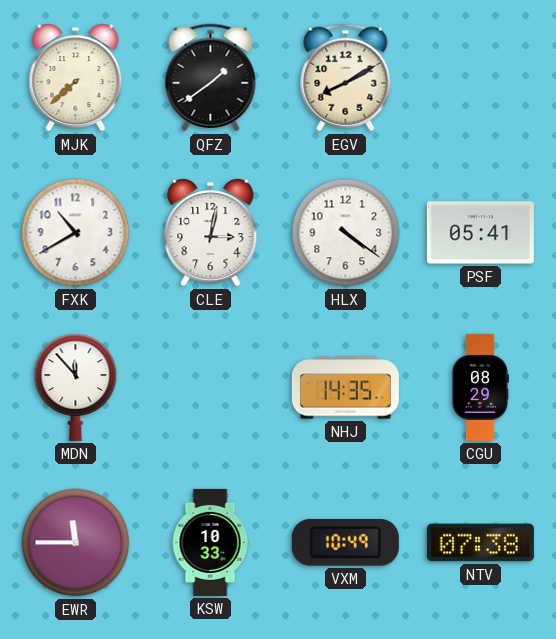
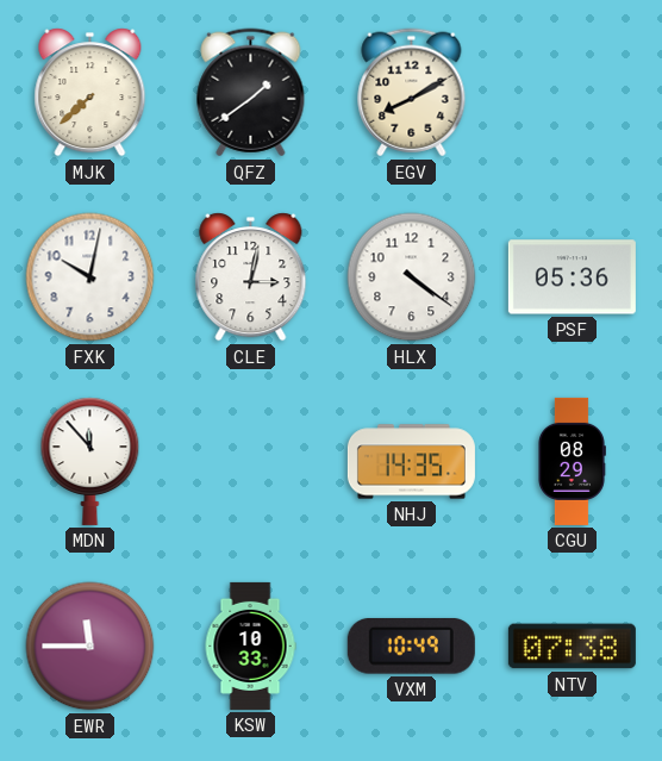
FXK: 10:40 -> 10:02 (90, 277)
PSF: 05:41 -> 05:36 (572, 277)
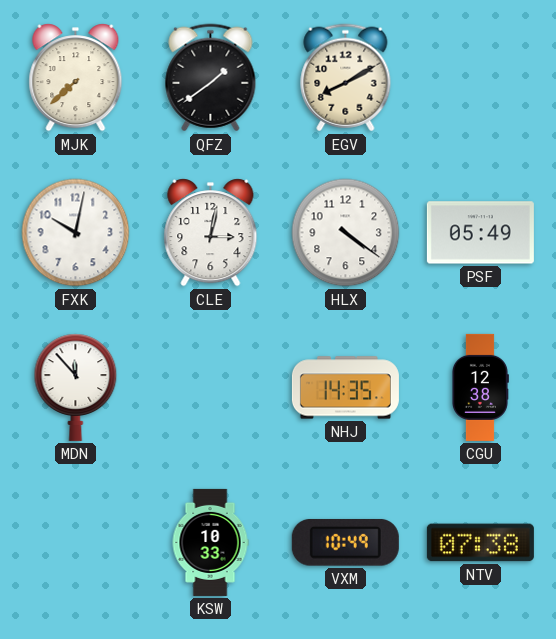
PSF: 05:36 -> 05:49 (480, 233)
CGU: 08:29 -> 12:38 (480, 387)
EWR: 11:45 -> none (90, 647)
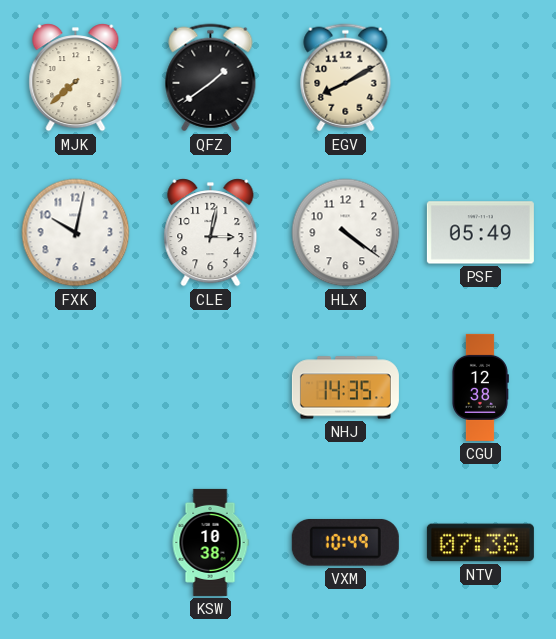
MDN: 11:53 -> none (76, 387)
KSW: 10:33 -> 10:38 (210, 542)
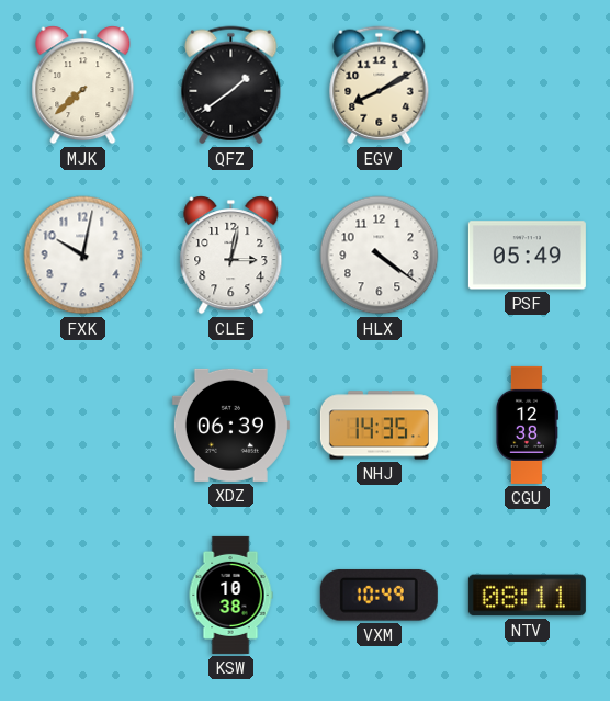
XDZ: none -> 06:39 (230, 425)
NTV: 07:38 -> 08:11 (527, 596)
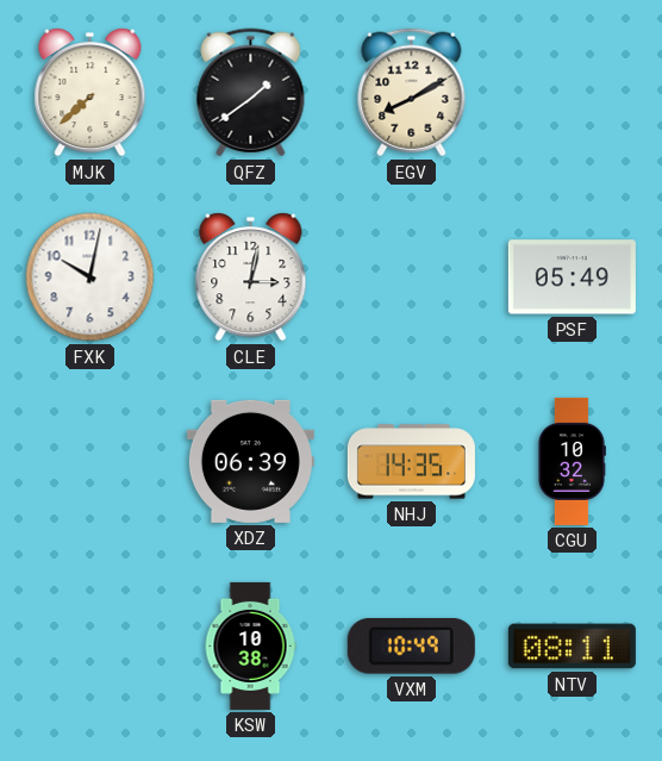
HLX: 4:21 -> none (380, 256)
CGU: 12:38 -> 10:32 (572, 461)
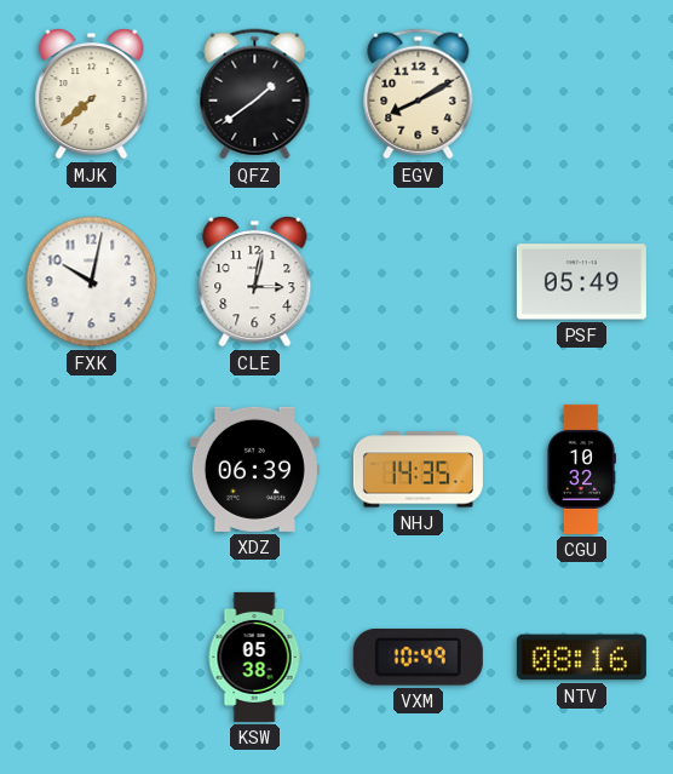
KSW: 10:38 -> 05:38 (254, 657)
NTV: 08:11 -> 08:16 (581, 658)
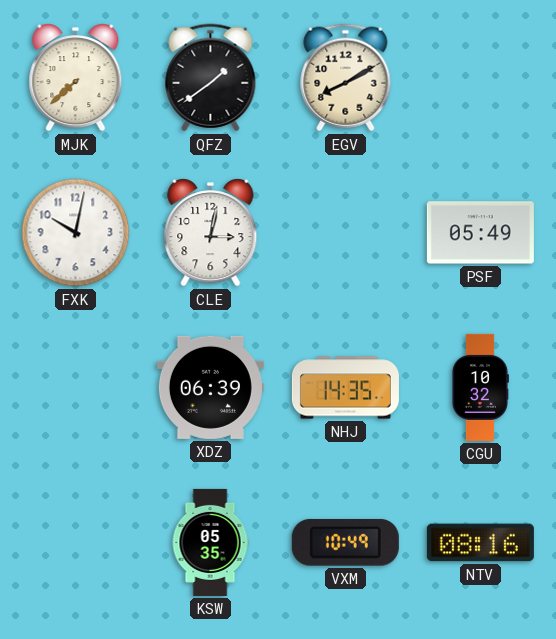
KSW: 05:38 -> 05:35 (210, 542)
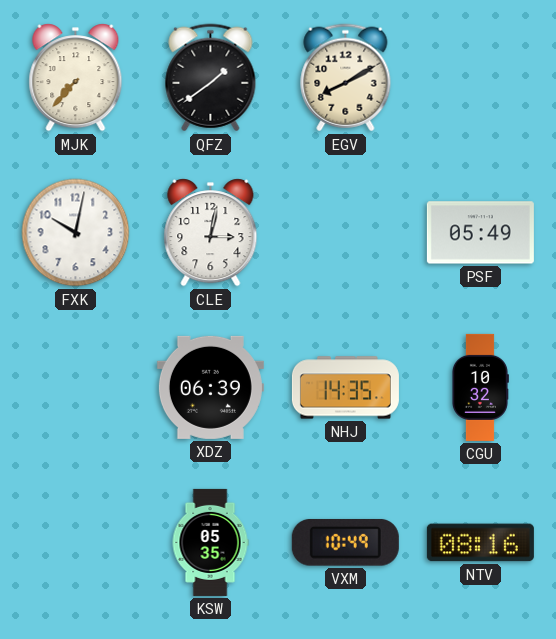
MJK: 7:38 -> 7:37 (76, 78)
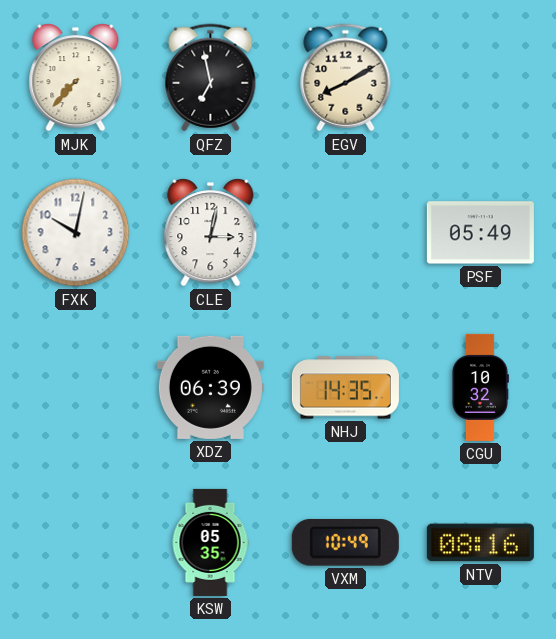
QFZ: 1:39 -> 6:58 (211, 78)
